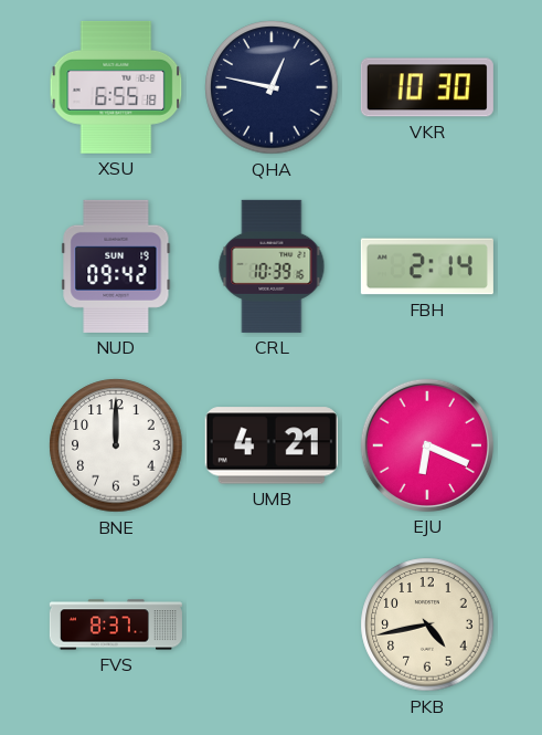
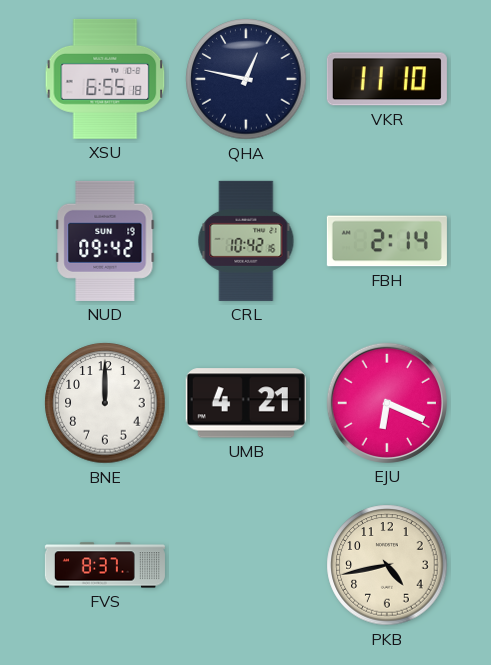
VKR: 10:30 -> 11:10 (387, 79)
CRL: 10:39 -> 10:42 (246, 241)
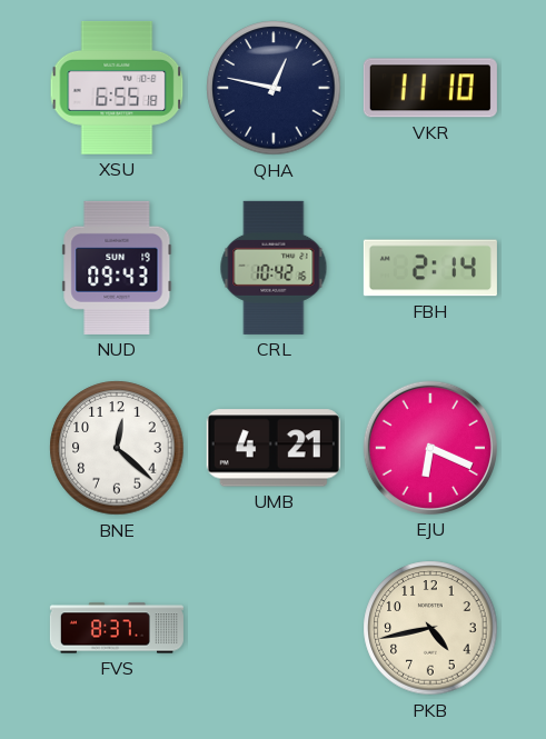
NUD: 09:42 -> 09:43 (117, 268)
BNE: 12:00 -> 12:22 (117, 448)
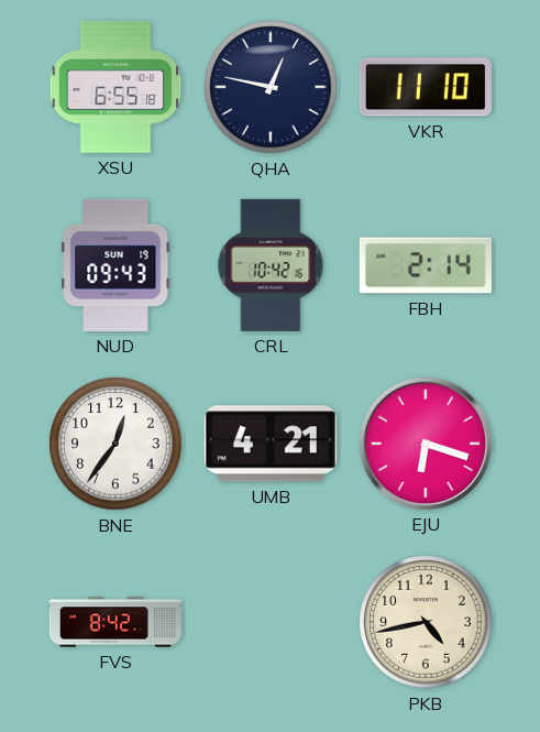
BNE: 12:22 -> 12:36 (115, 444)
EJU: 6:19 -> 6:18 (426, 444)
FVS: 8:37 -> 8:42 (115, 622)
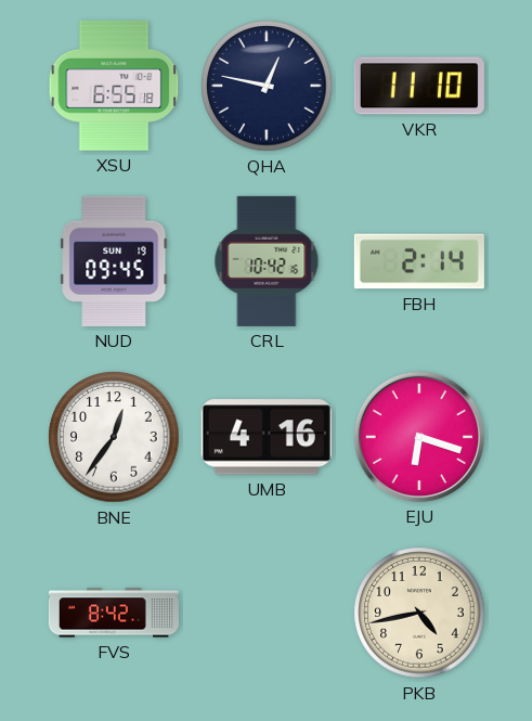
NUD: 09:43 -> 09:45 (114, 261)
UMB: 4:21 -> 4:16 (267, 437)
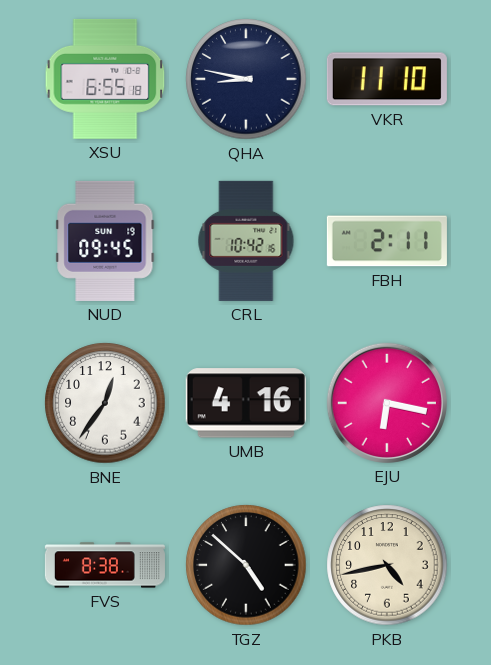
QHA: 12:47 -> 8:47 (246, 79)
FBH: 2:14 -> 2:11 (387, 241)
EJU: 6:18 -> 6:17 (387, 403)
FVS: 8:42 -> 8:38 (105, 565)
TGZ: none -> 4:52 (246, 565)
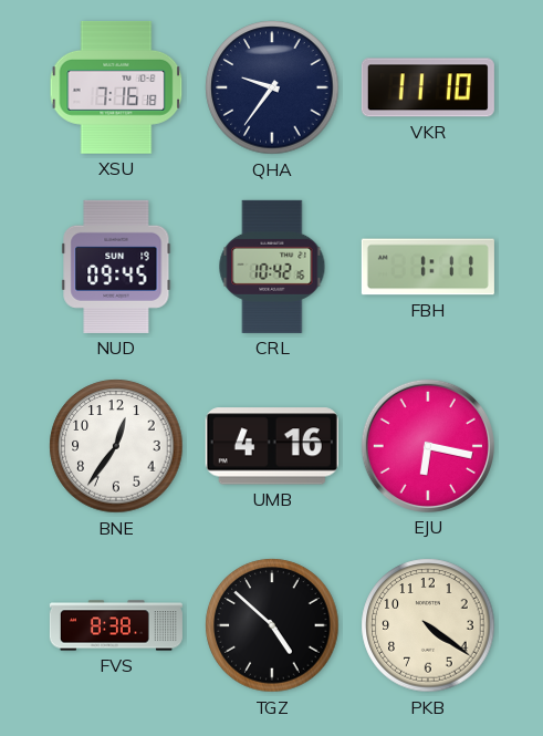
XSU: 6:55 -> 7:16 (116, 87)
QHA: 8:47 -> 9:36 (272, 87)
FBH: 2:11 -> 1:11 (428, 267)
PKB: 4:43 -> 4:21 (428, 625)
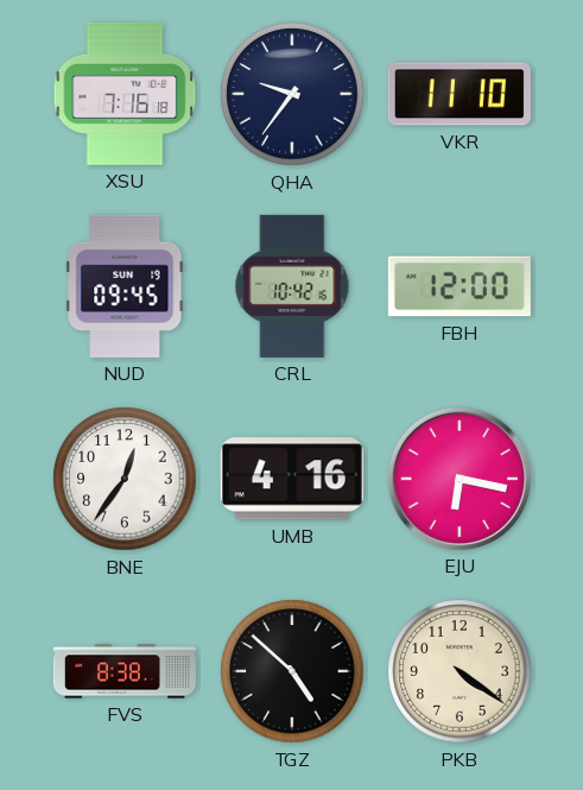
FBH: 1:11 -> 12:00 (460, 286)
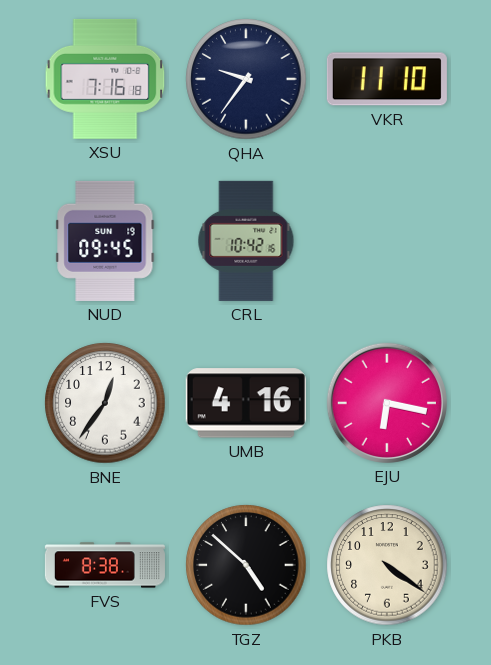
FBH: 12:00 -> none (460, 286)
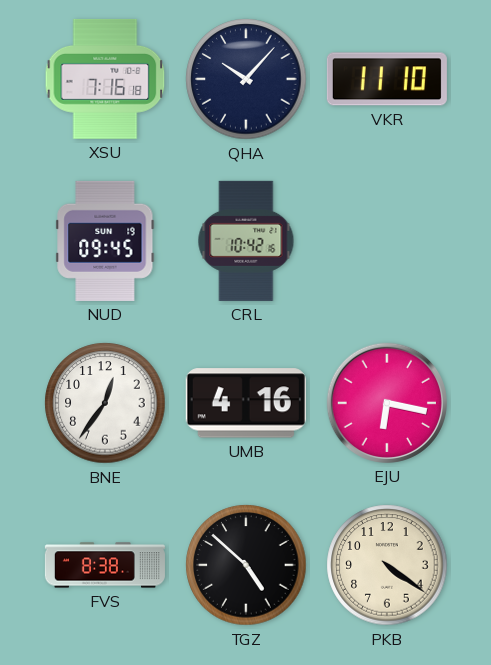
QHA: 9:36 -> 10:07 (246, 79)
